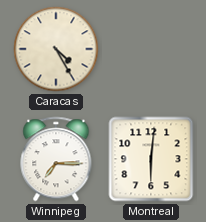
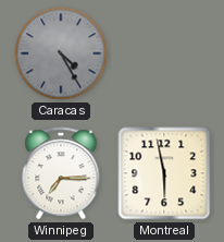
Caracas dial: cream -> grey (61, 53)
Montreal: 6:01 -> 5:58 (164, 173)
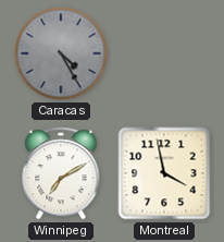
Winnipeg: 7:15 -> 7:10 (61, 173)
Montreal: 5:58 -> 3:58 (164, 173)
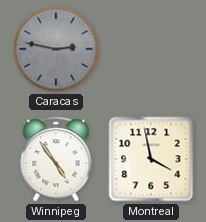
Caracas: 4:25 -> 2:47 (56, 49)
Winnipeg: 7:10 -> 4:54 (56, 159)
